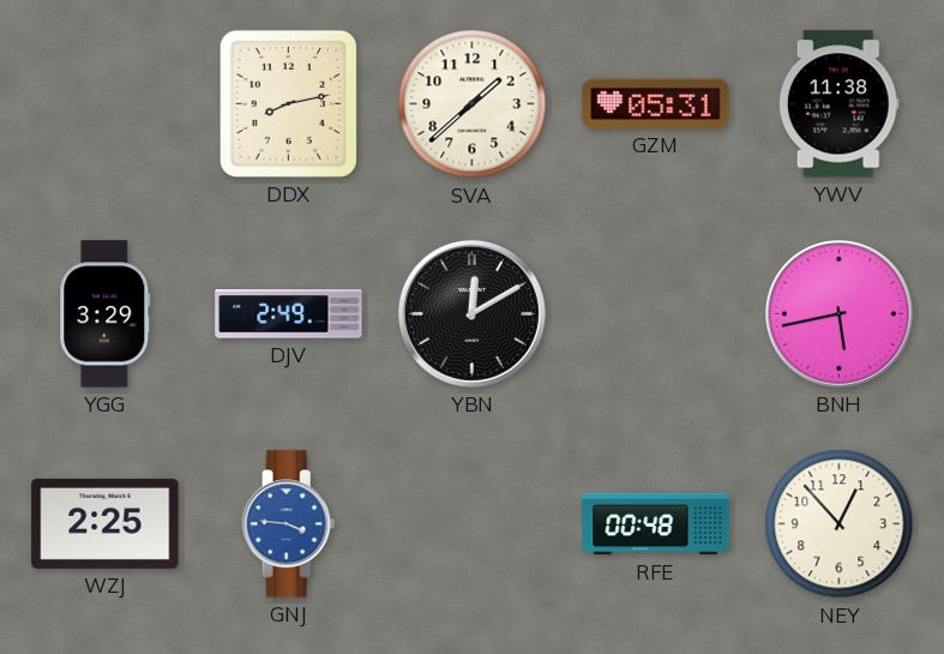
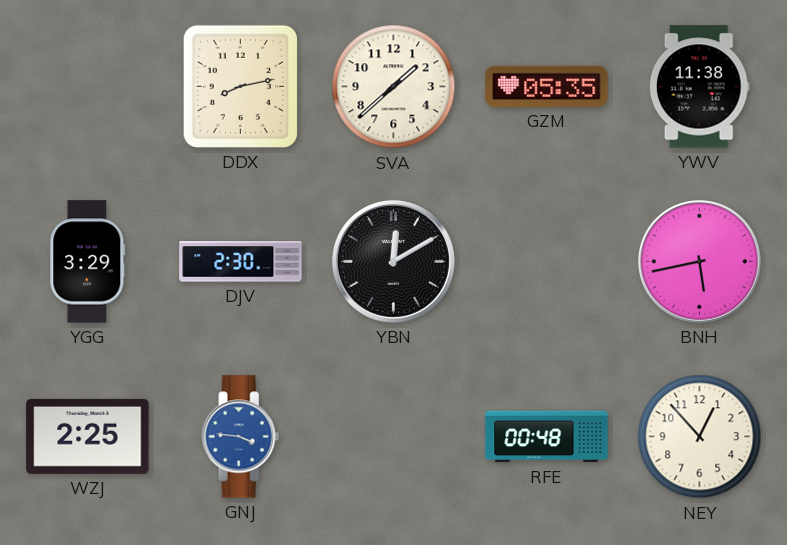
GZM: 05:31 -> 05:35 (547, 86)
DJV: 2:49 -> 2:30 (241, 262)
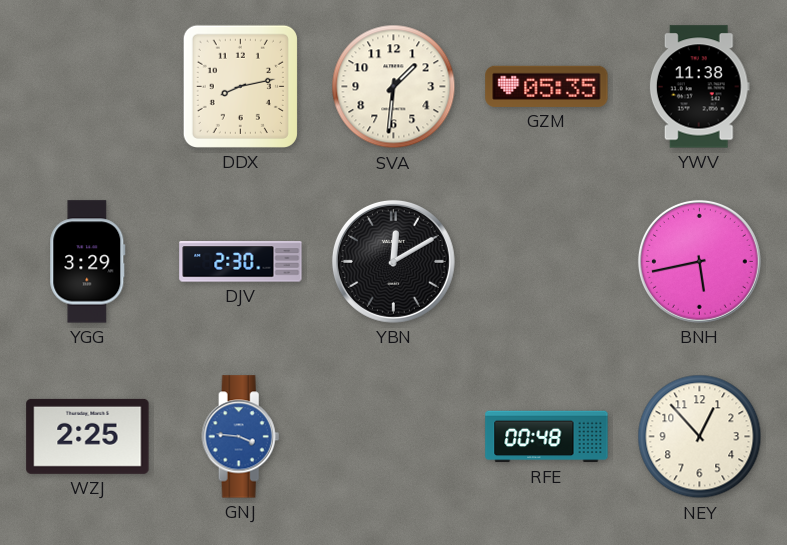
SVA: 1:38 -> 1:31 (394, 87)
